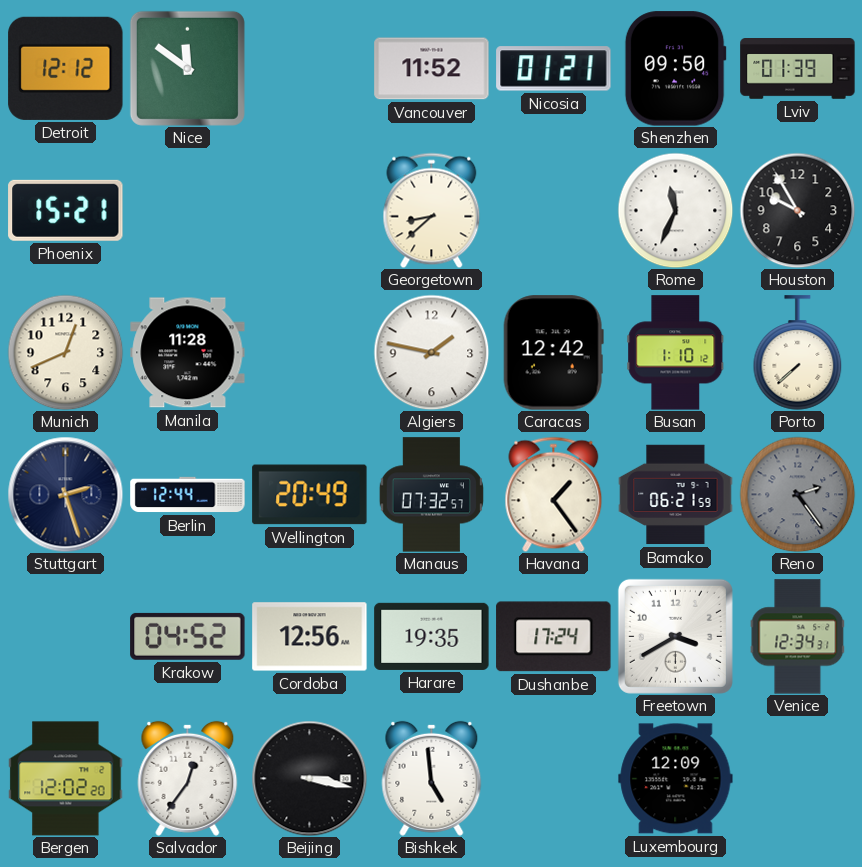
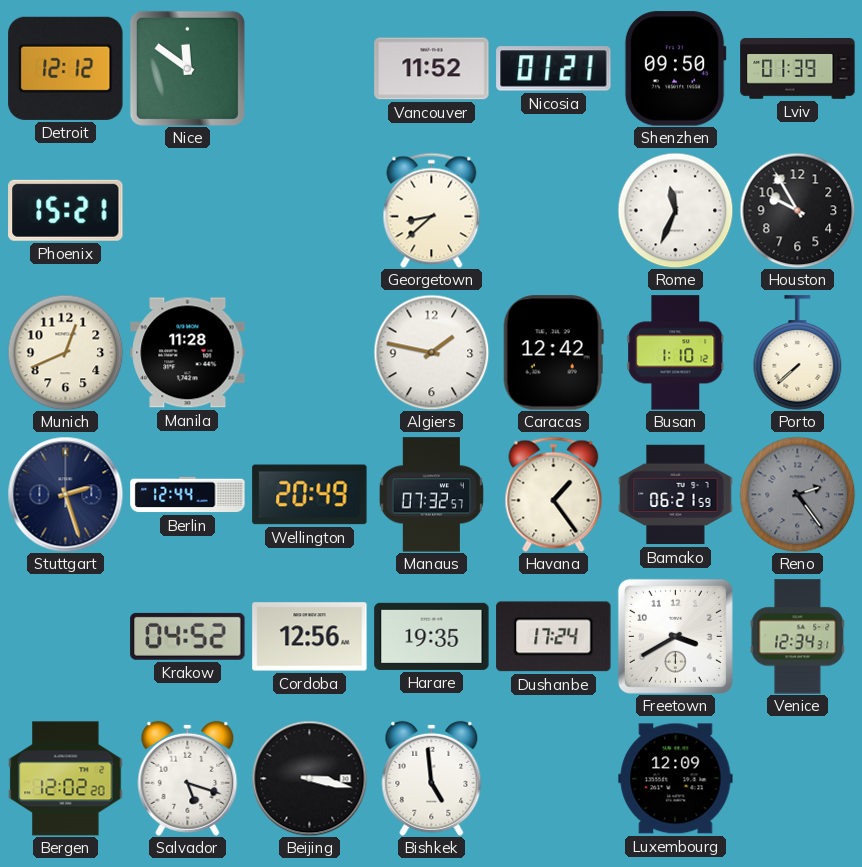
Salvador: 12:36 -> 5:18 (188, 778)
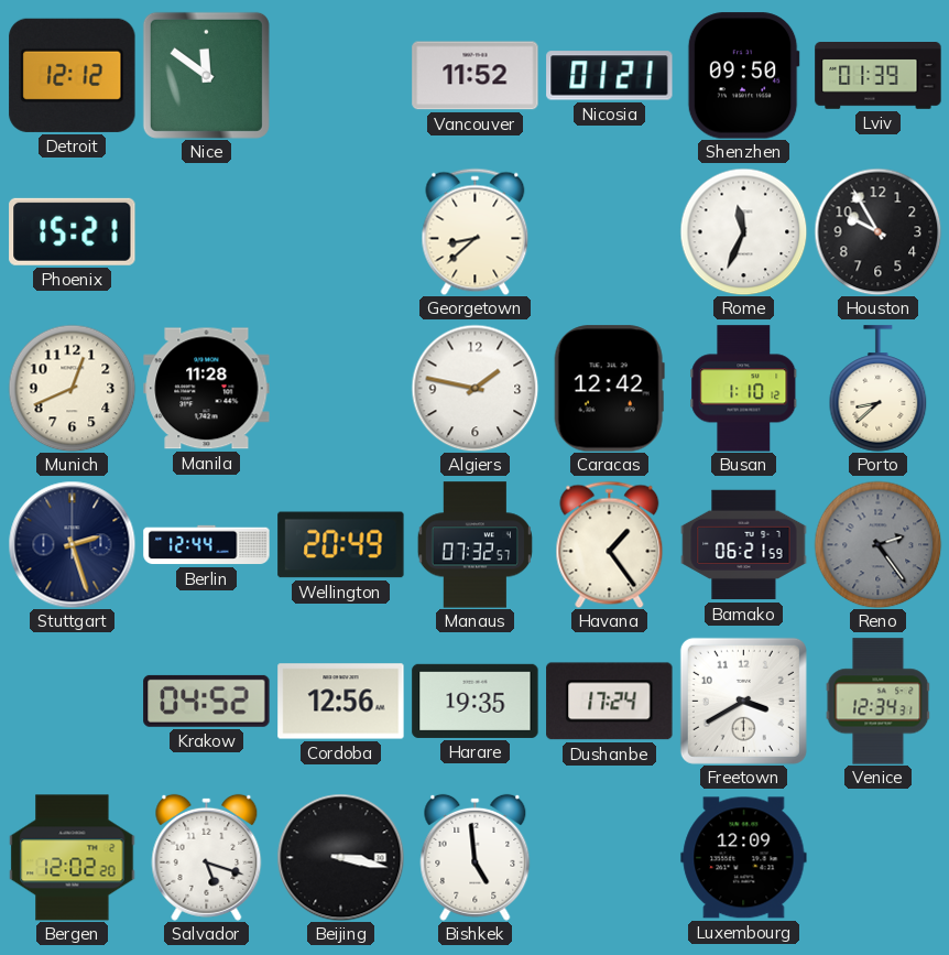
Porto: 7:38 -> 8:38 (879, 389)
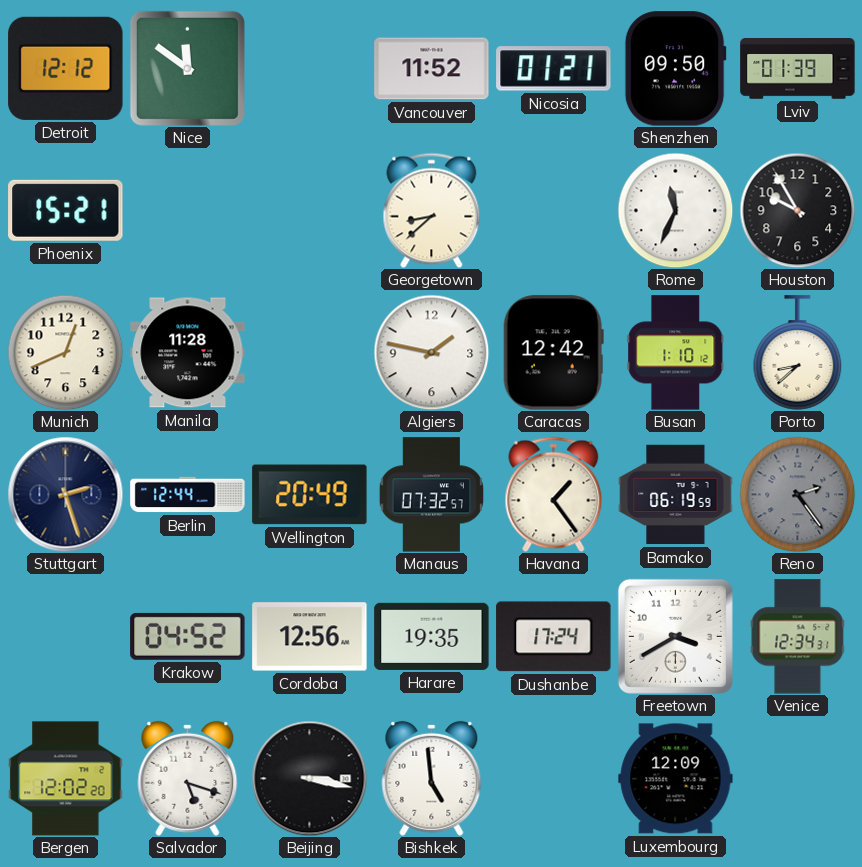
Bamako: 06:21 -> 06:19 (676, 495)
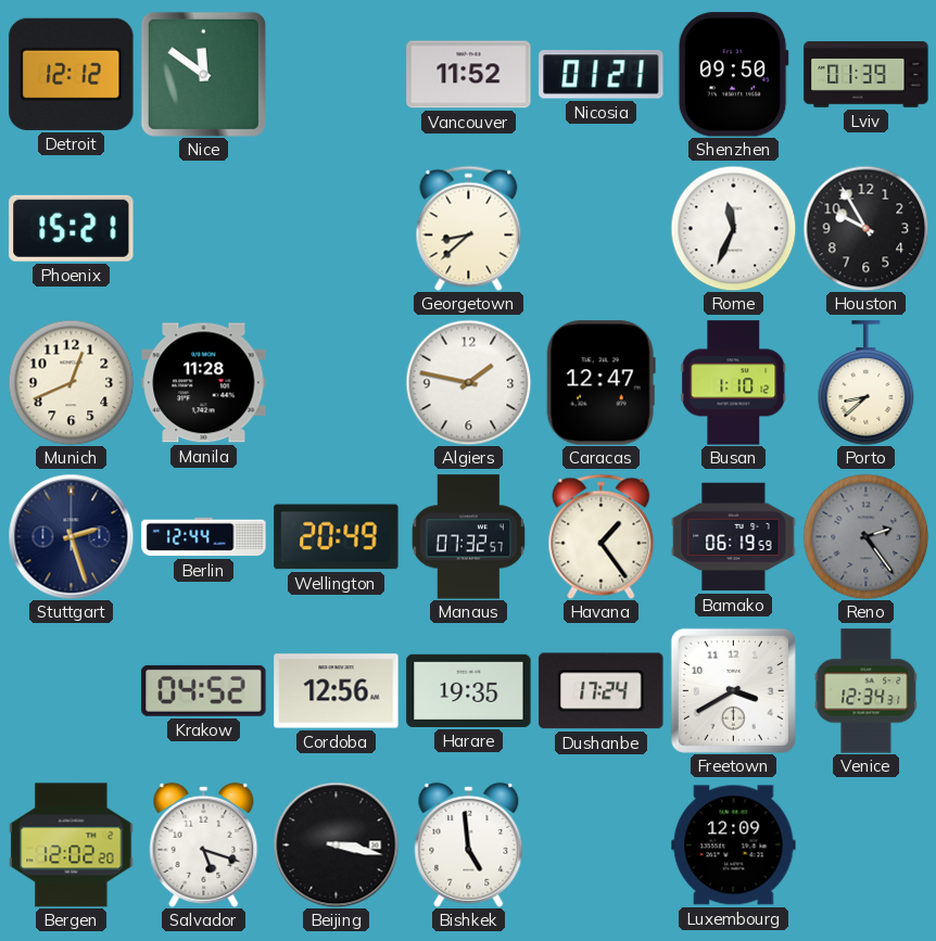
Caracas: 12:42 -> 12:47 (600, 383)
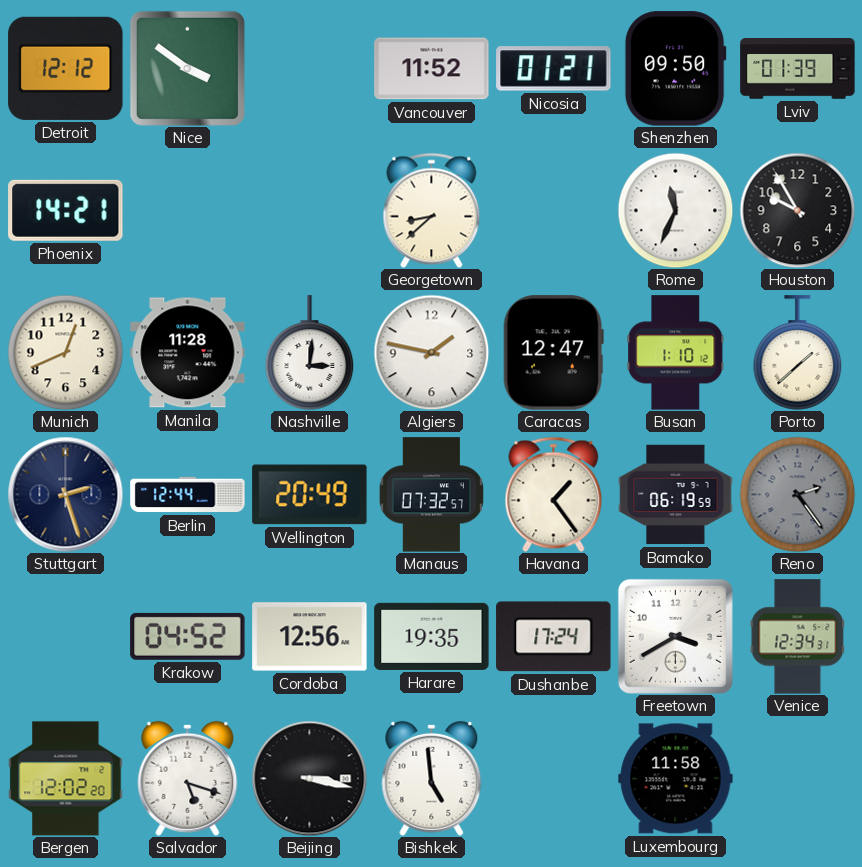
Nice: 11:51 -> 3:51 (187, 68)
Phoenix: 15:21 -> 14:21 (66, 210)
Nashville: none -> 3:01 (310, 353)
Porto: 8:38 -> 1:38 (798, 353)
Luxembourg: 12:09 -> 11:58 (676, 779)
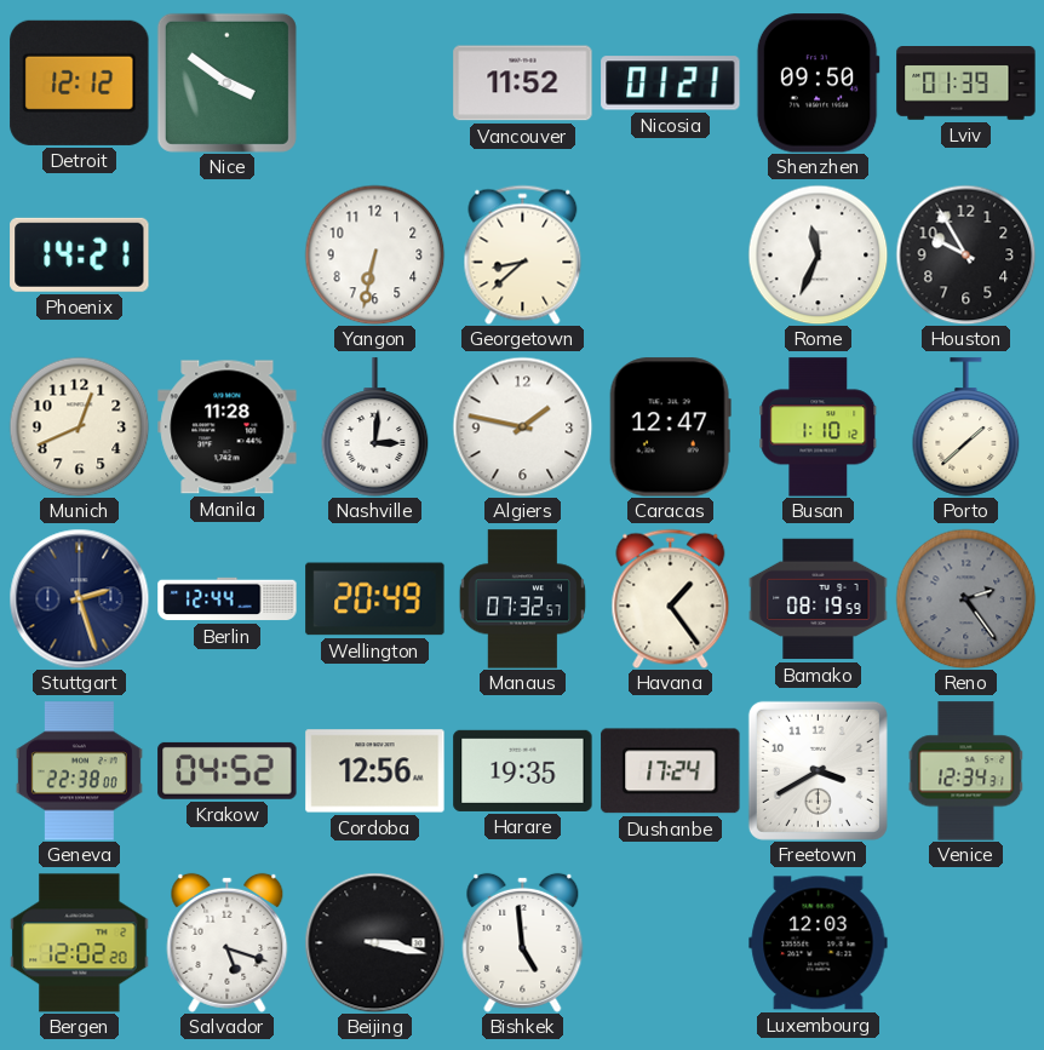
Yangon: none -> 6:32 (374, 254)
Bamako: 06:19 -> 08:19 (819, 599)
Geneva: none -> 22:38 (79, 771)
Luxembourg: 11:58 -> 12:03 (819, 943)
